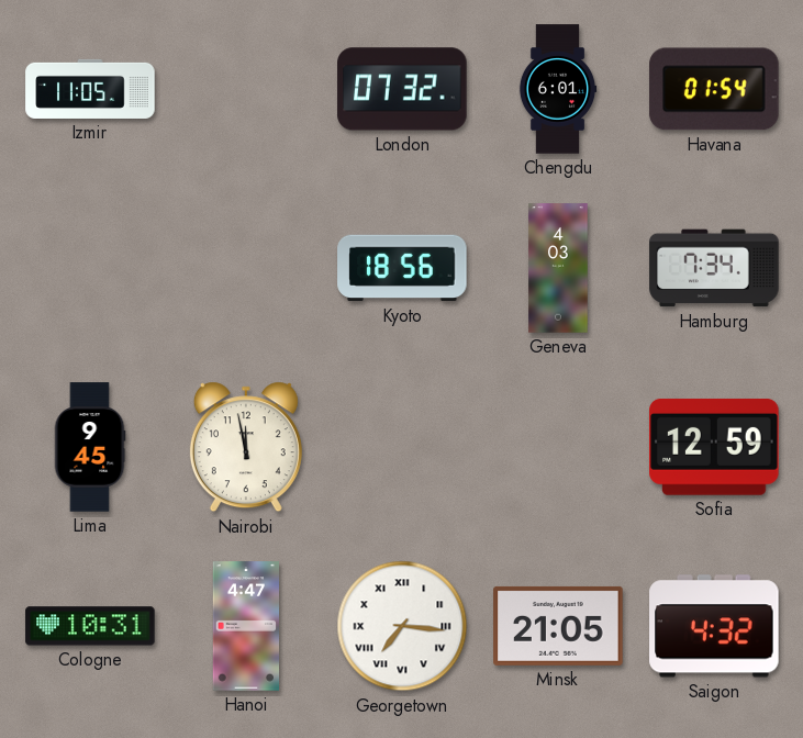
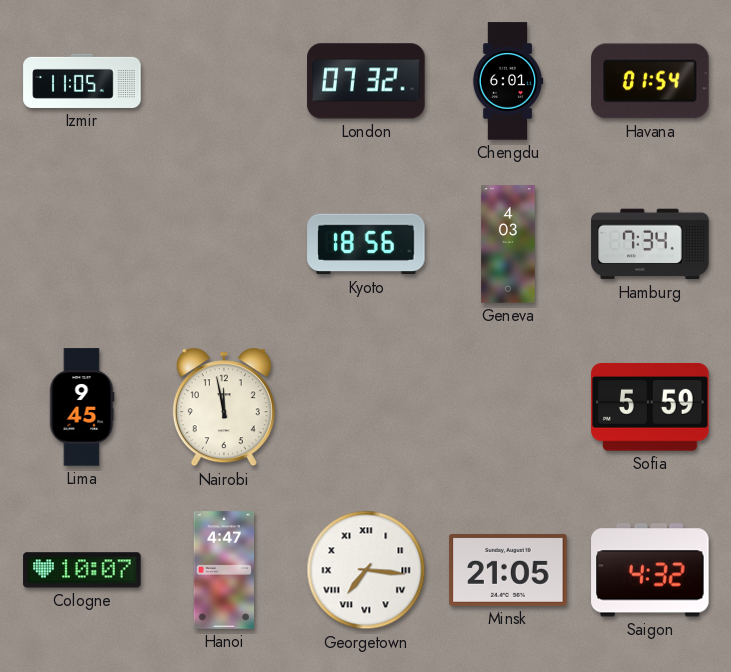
Sofia: 12:59 -> 5:59 (650, 407)
Cologne: 10:31 -> 10:07 (82, 570)
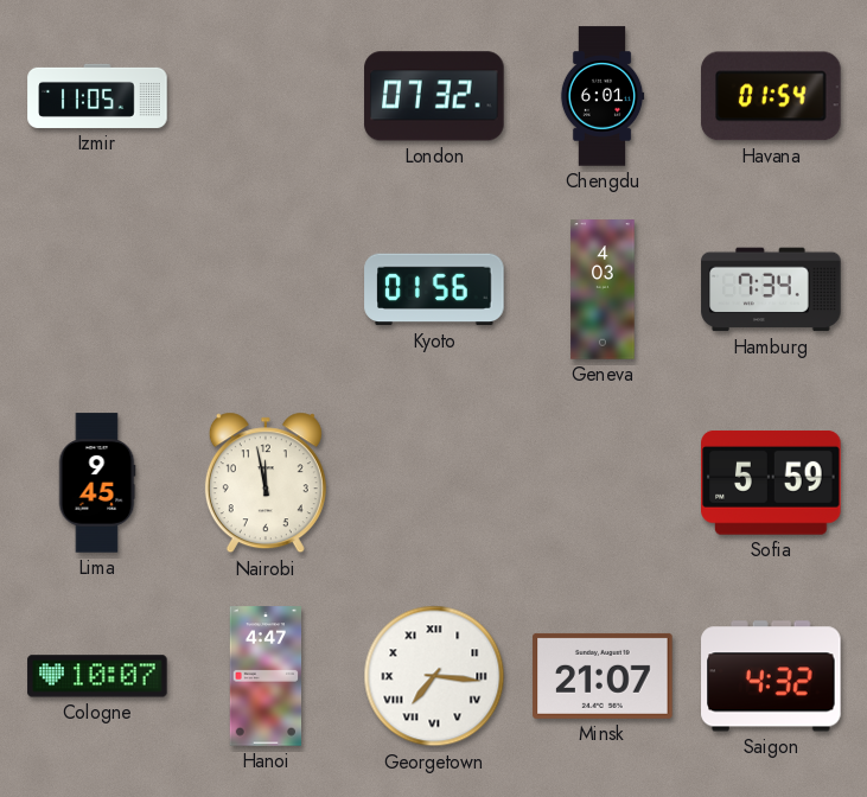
Kyoto: 18:56 -> 01:56 (434, 289)
Minsk: 21:05 -> 21:07 (603, 676)
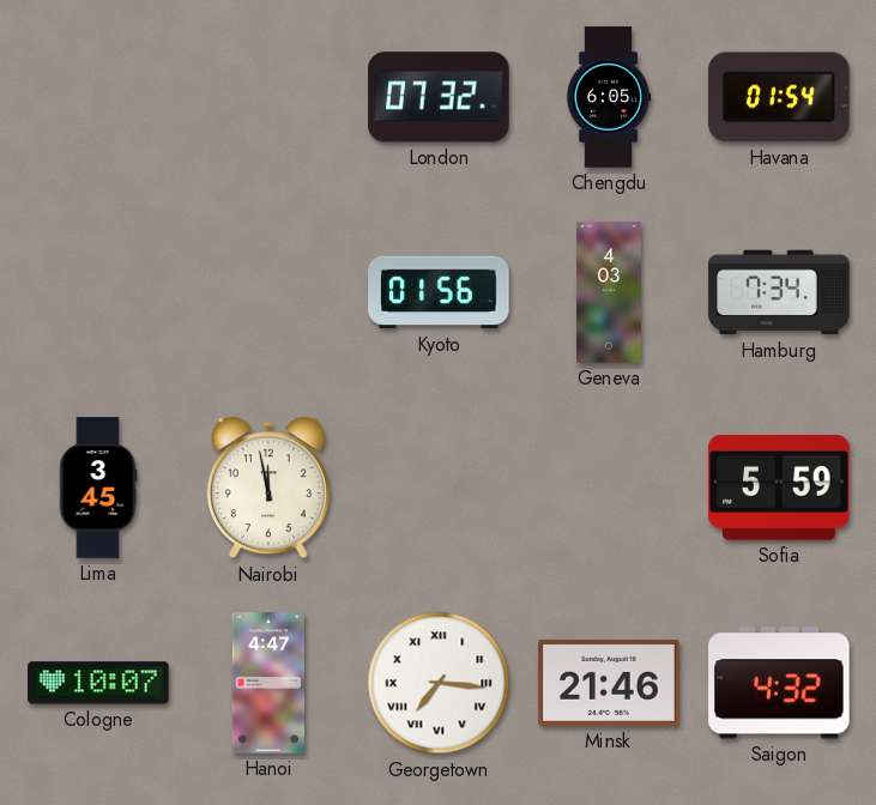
Izmir: 11:05 -> none (97, 96)
Chengdu: 6:01 -> 6:05 (609, 97)
Lima: 9:45 -> 3:45 (98, 488)
Minsk: 21:07 -> 21:46 (609, 683)
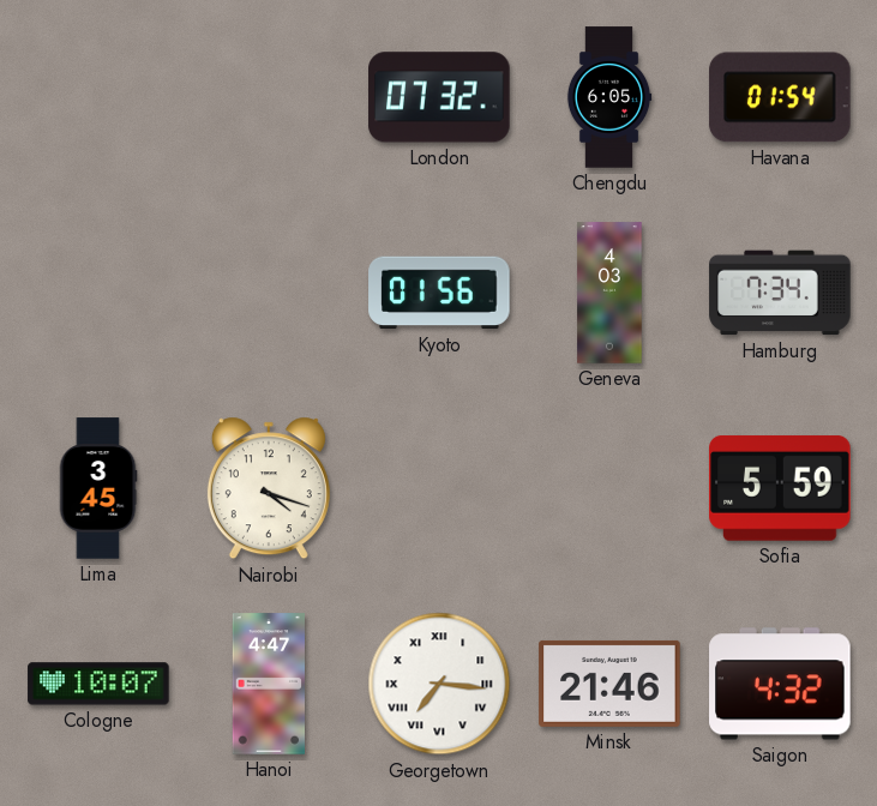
Nairobi: 11:58 -> 4:18 (269, 488)
